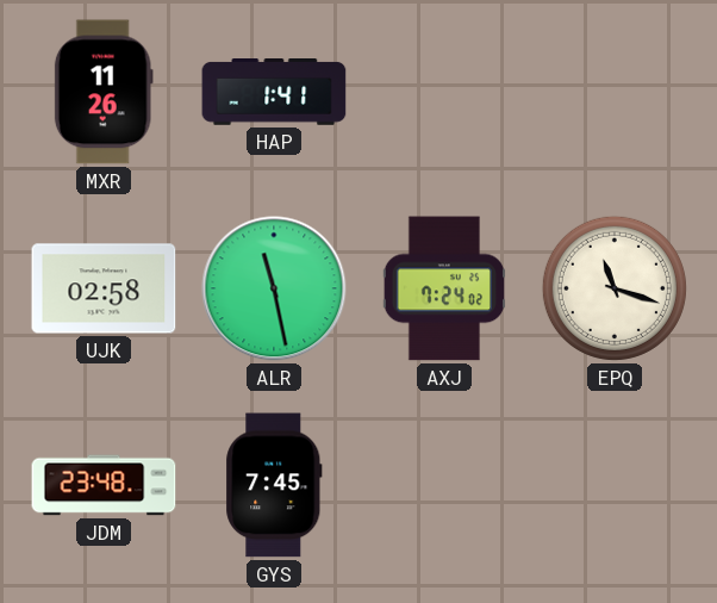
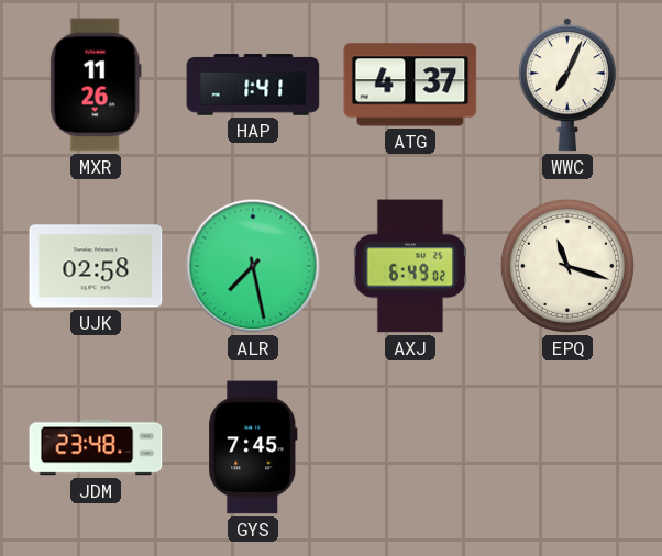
ATG: none -> 4:37 (410, 85)
WWC: none -> 7:04 (567, 85)
ALR: 11:28 -> 7:28 (253, 266)
AXJ: 7:24 -> 6:49 (409, 266)
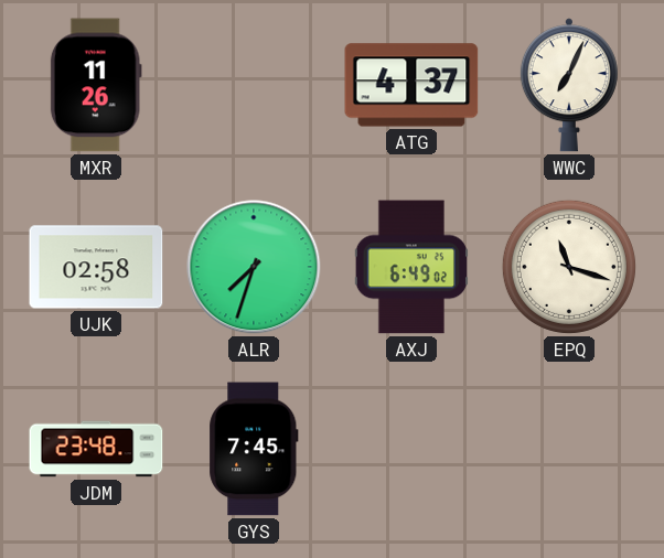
HAP: 1:41 -> none (253, 86)
ALR: 7:28 -> 7:33 (254, 267)
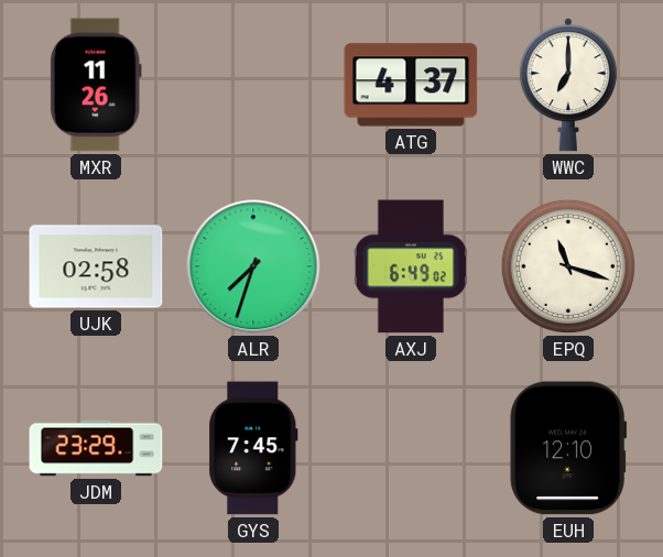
WWC: 7:04 -> 7:00 (568, 85)
JDM: 23:48 -> 23:29 (96, 448)
EUH: none -> 12:10 (568, 448)
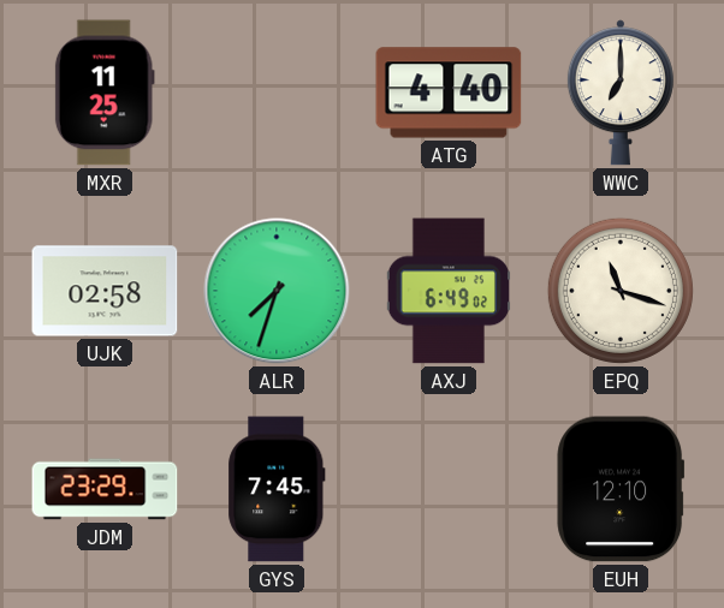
MXR: 11:26 -> 11:25 (105, 93)
ATG: 4:37 -> 4:40 (449, 93)
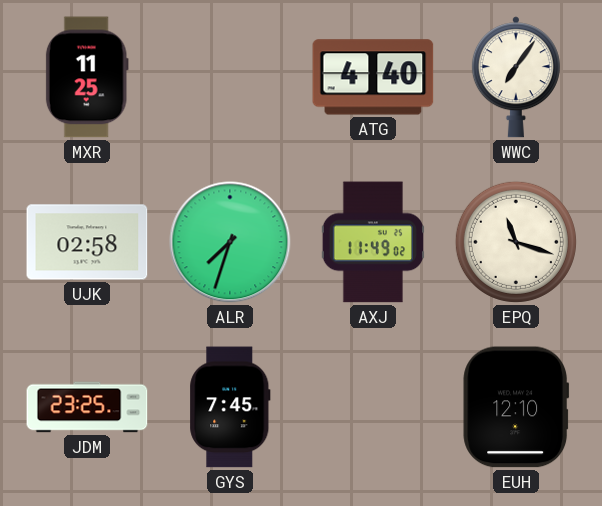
WWC: 7:00 -> 7:06 (516, 77)
AXJ: 6:49 -> 11:49 (372, 242)
JDM: 23:29 -> 23:25 (87, 407)
